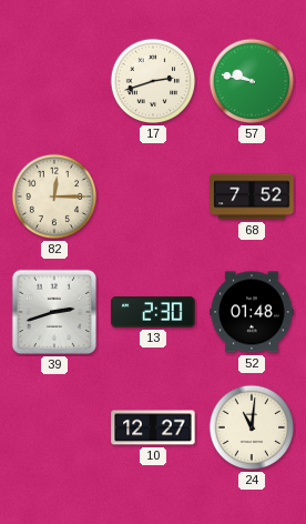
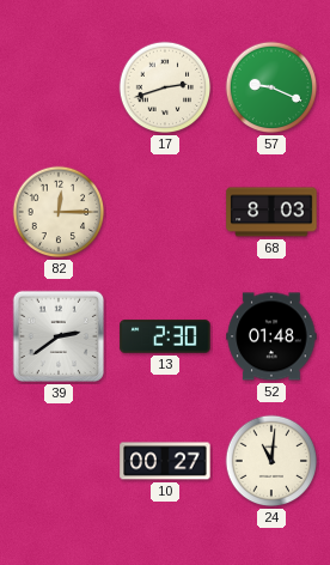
57: 9:47 -> 9:19 (271, 87)
68: 7:52 -> 8:03 (271, 212)
39: 2:42 -> 2:39 (59, 336)
10: 12:27 -> 00:27 (165, 461)
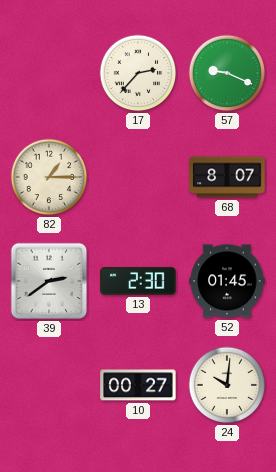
17: 2:42 -> 2:37 (138, 73)
82: 12:15 -> 1:15 (49, 177)
68: 8:03 -> 8:07 (227, 177)
52: 01:48 -> 01:45 (227, 281)
24: 11:01 -> 10:01 (227, 385)
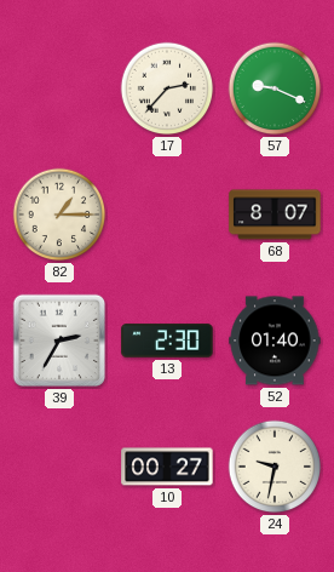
39: 2:39 -> 2:35 (59, 341)
52: 01:45 -> 01:40 (275, 341)
24: 10:01 -> 9:32 (275, 467)
